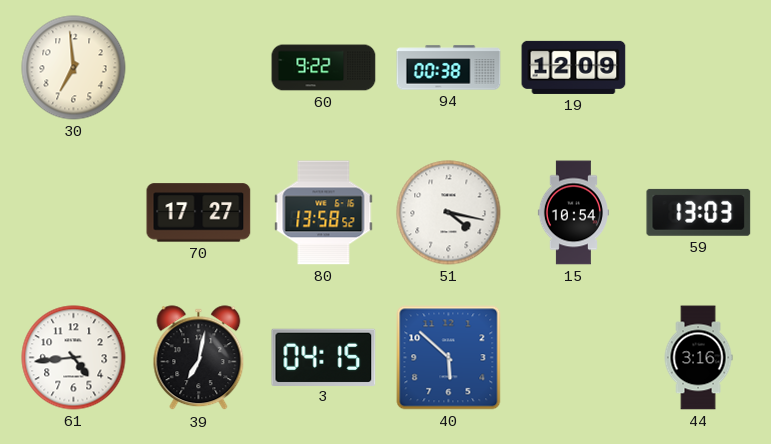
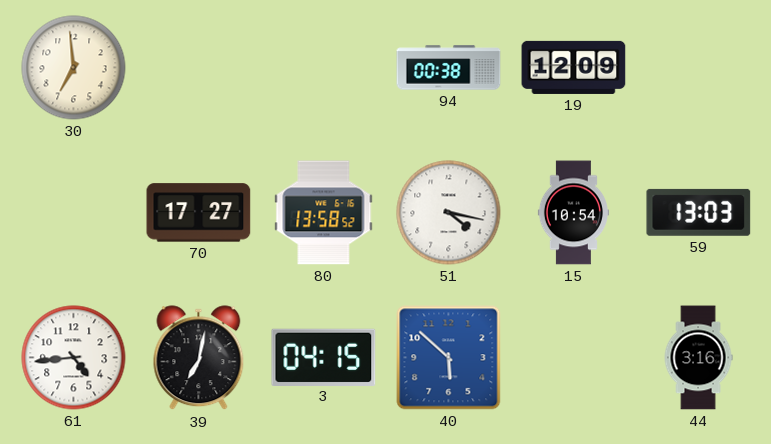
60: 9:22 -> none (324, 68)
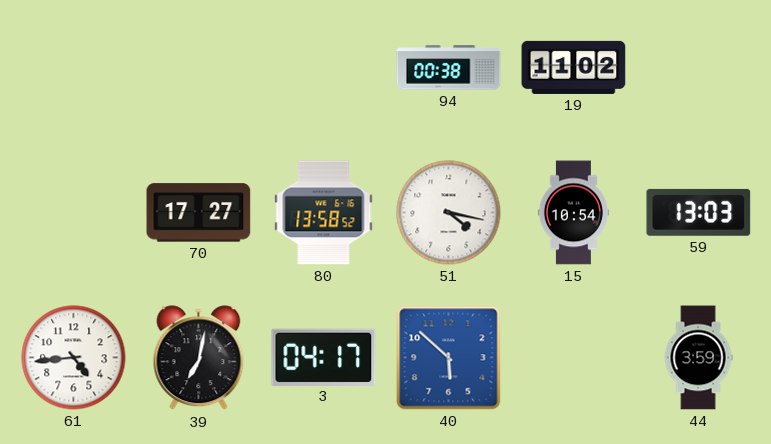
30: 6:59 -> none (74, 68)
19: 12:09 -> 11:02 (574, 67)
3: 04:15 -> 04:17 (324, 357)
44: 3:16 -> 3:59 (698, 358)
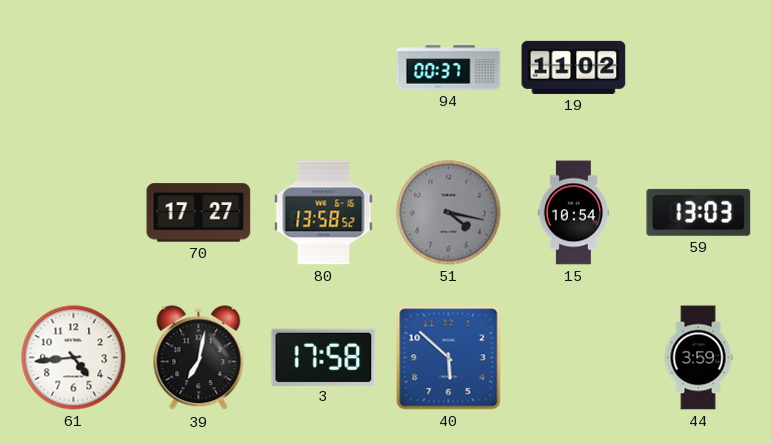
94: 00:38 -> 00:37 (449, 68)
51 dial: white -> grey (449, 213)
3: 04:17 -> 17:58 (324, 357)
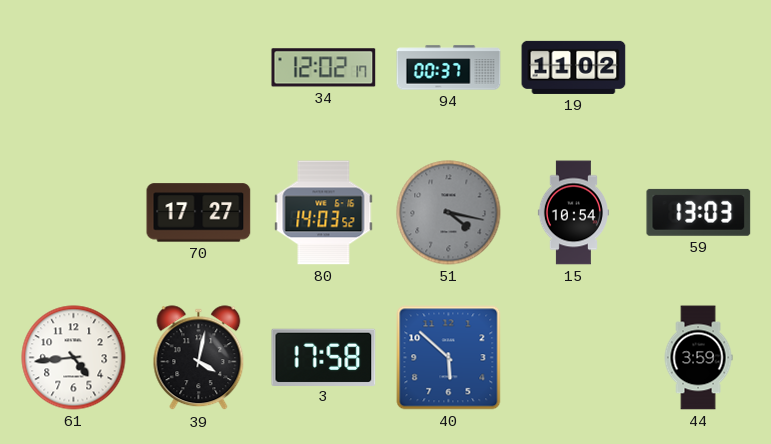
34: none -> 12:02 (324, 68)
80: 13:58 -> 14:03 (324, 213)
39: 7:02 -> 4:02 (199, 358)
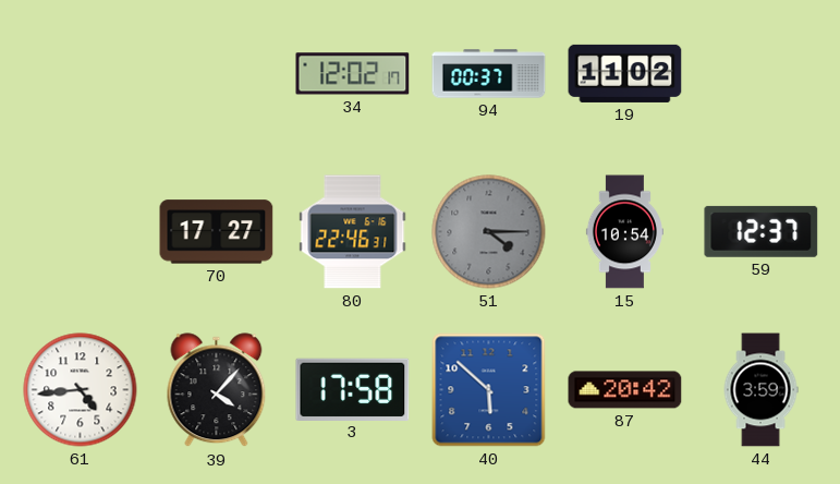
80: 14:03 -> 22:46 (353, 232)
51: 4:17 -> 4:15 (489, 232)
59: 13:03 -> 12:37 (762, 231)
39: 4:02 -> 4:07 (217, 390)
87: none -> 20:42 (625, 390)
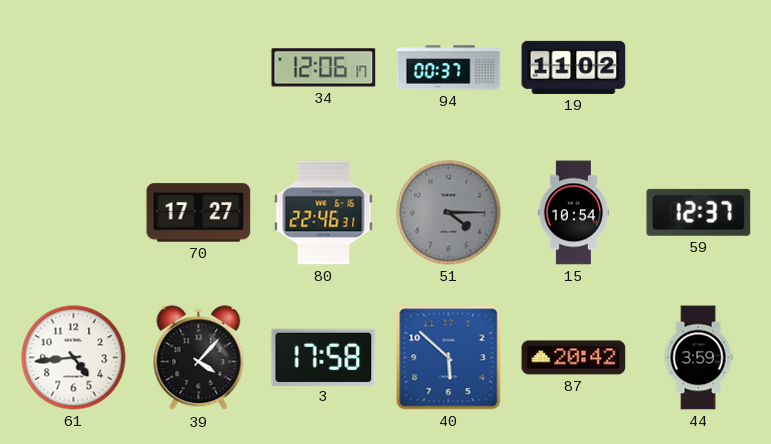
34: 12:02 -> 12:06 (324, 68)
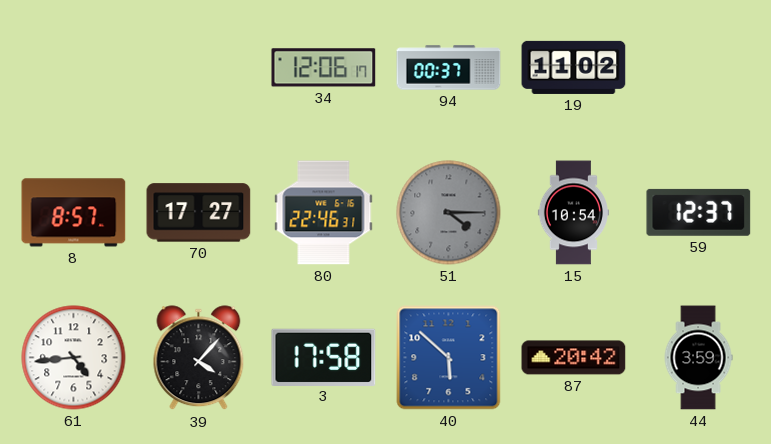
8: none -> 8:57 (74, 213)
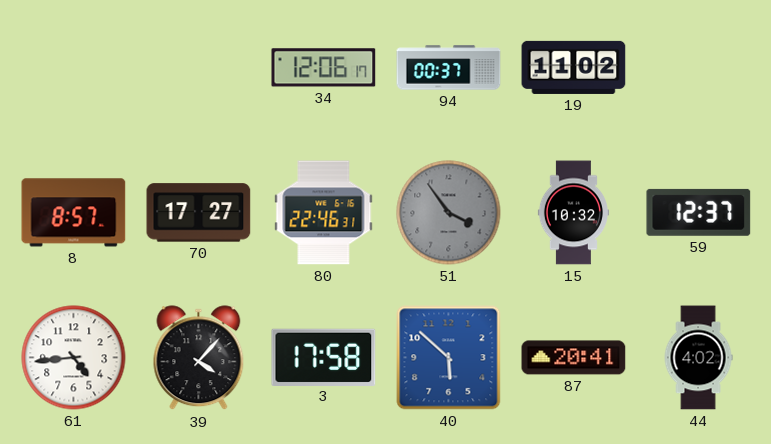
51: 4:15 -> 3:54 (449, 213)
15: 10:54 -> 10:32 (573, 213)
87: 20:42 -> 20:41 (574, 358)
44: 3:59 -> 4:02 (698, 358)
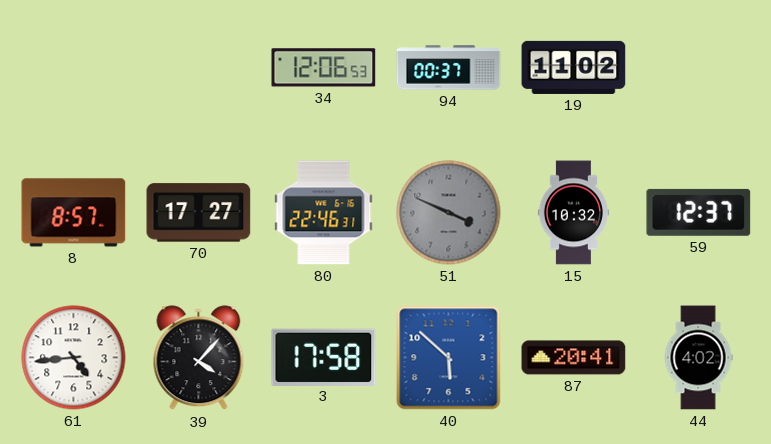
34: 12:06:17 -> 12:06:53 (324, 68)
51: 3:54 -> 3:49 (449, 213)
